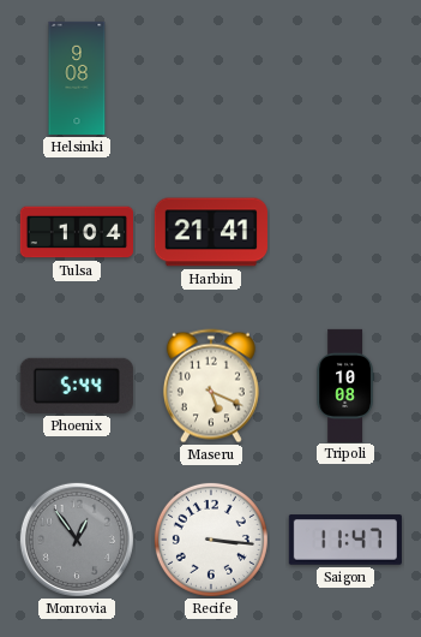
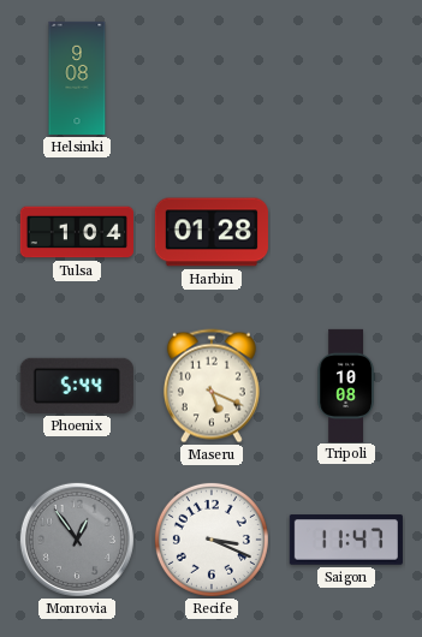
Harbin: 21:41 -> 01:28 (212, 232)
Recife: 3:16 -> 3:19 (212, 540)
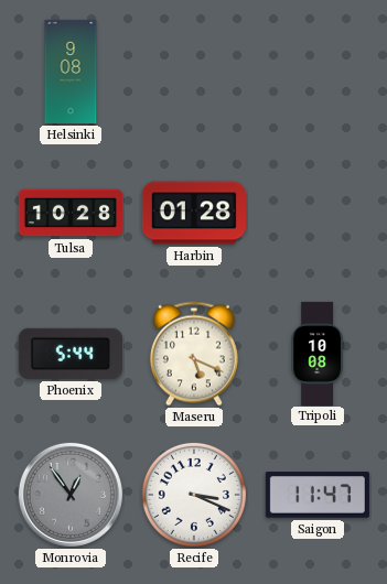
Tulsa: 1:04 -> 10:28 (69, 213)
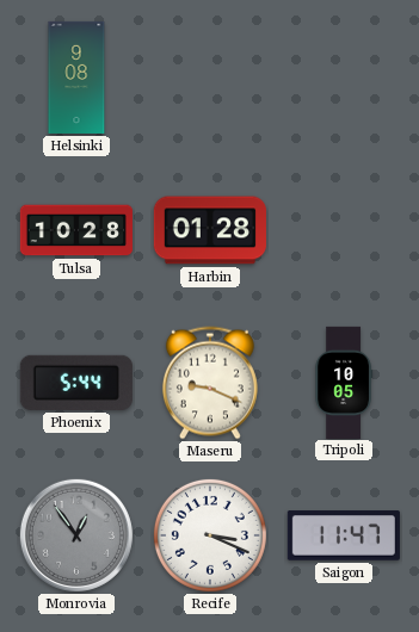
Maseru: 5:19 -> 9:19 (210, 383)
Tripoli: 10:08 -> 10:05 (344, 382)
